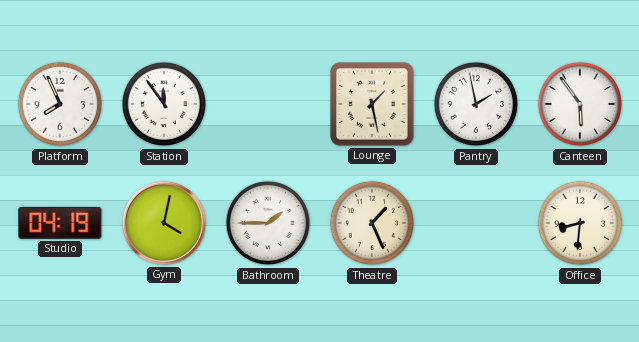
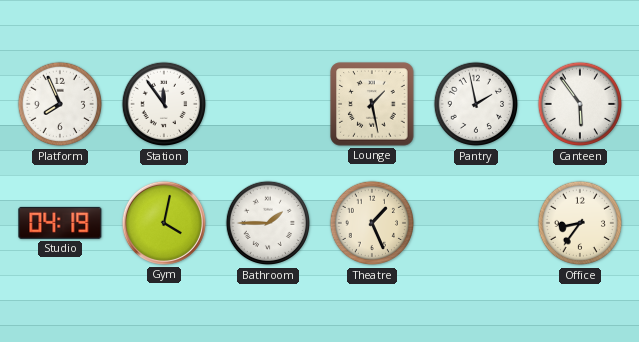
Office: 8:31 -> 8:36 (580, 223)
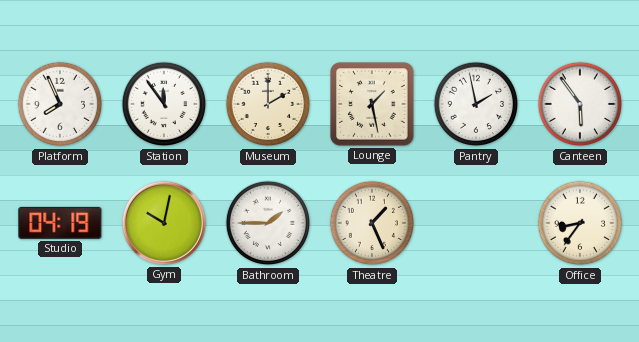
Museum: none -> 2:00 (268, 104)
Gym: 4:02 -> 10:02 (164, 223)
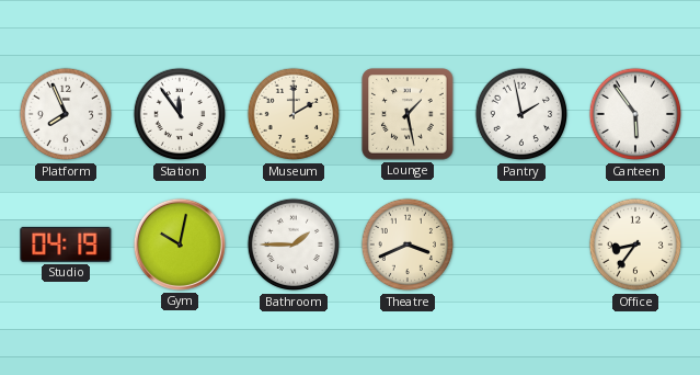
Theatre: 1:26 -> 3:41 (408, 245)
